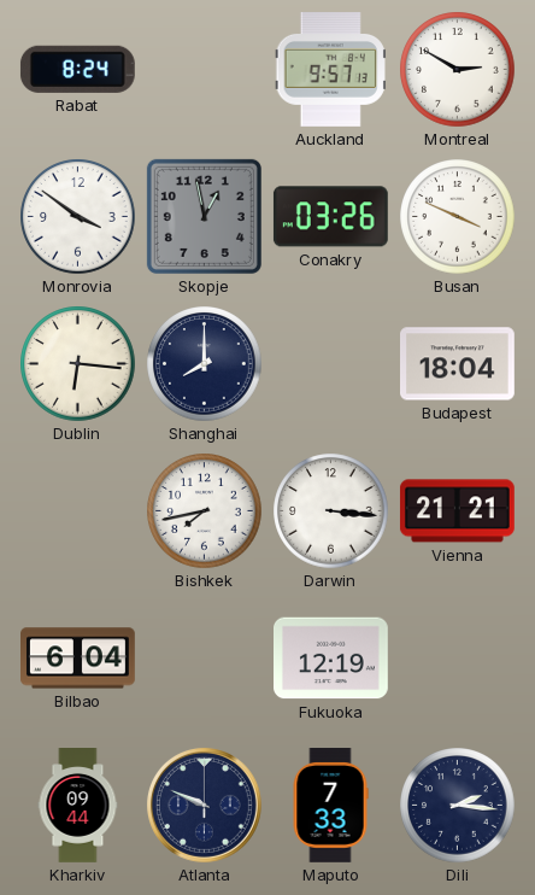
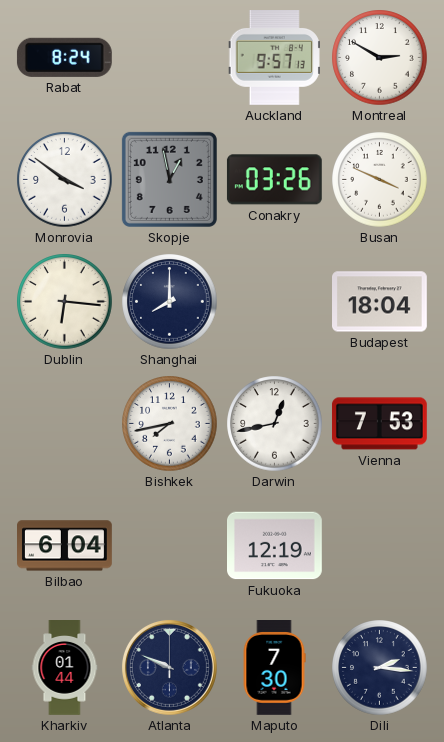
Darwin: 3:16 -> 12:43 (275, 424)
Vienna: 21:21 -> 7:53 (379, 424)
Kharkiv: 09:44 -> 01:44 (65, 668)
Maputo: 7:33 -> 7:30 (274, 668)
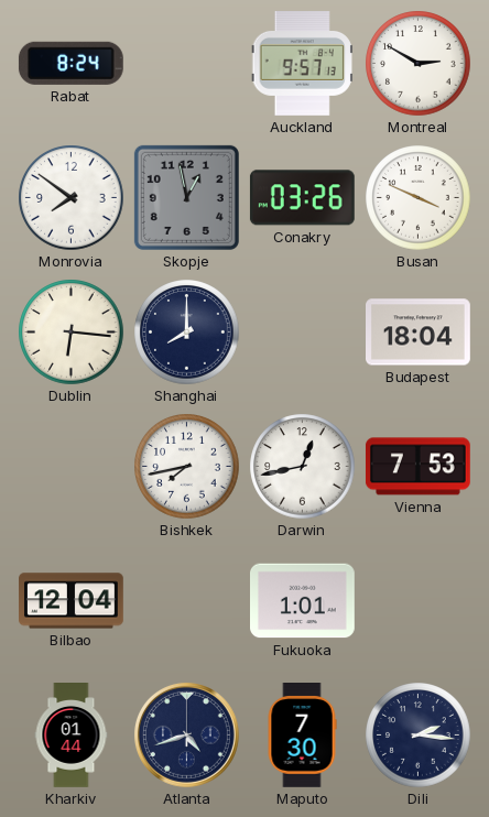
Monrovia: 3:51 -> 7:51 (72, 198)
Bilbao: 6:04 -> 12:04 (72, 601)
Fukuoka: 12:19 -> 1:01 (303, 601)
Atlanta: 9:49 -> 4:42 (186, 734)
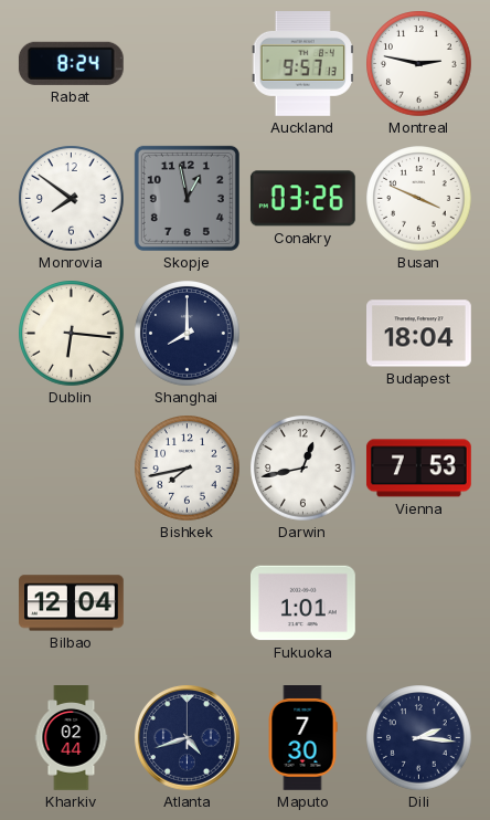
Montreal: 2:50 -> 2:47 (419, 64)
Kharkiv: 01:44 -> 02:44 (72, 738)
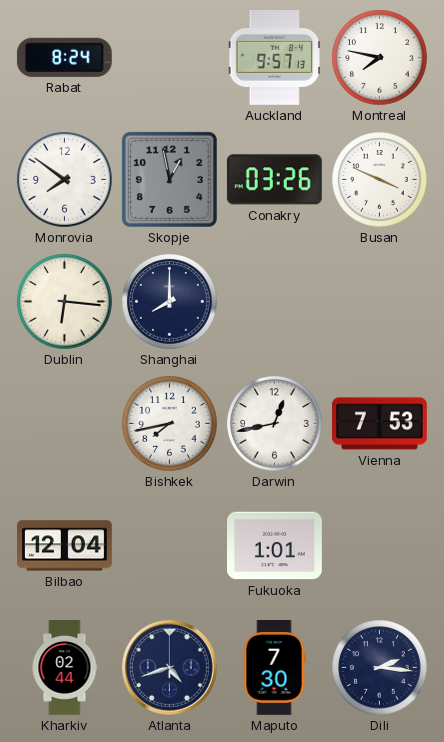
Montreal: 2:47 -> 7:47 (380, 58)
Budapest: 18:04 -> none (419, 334)
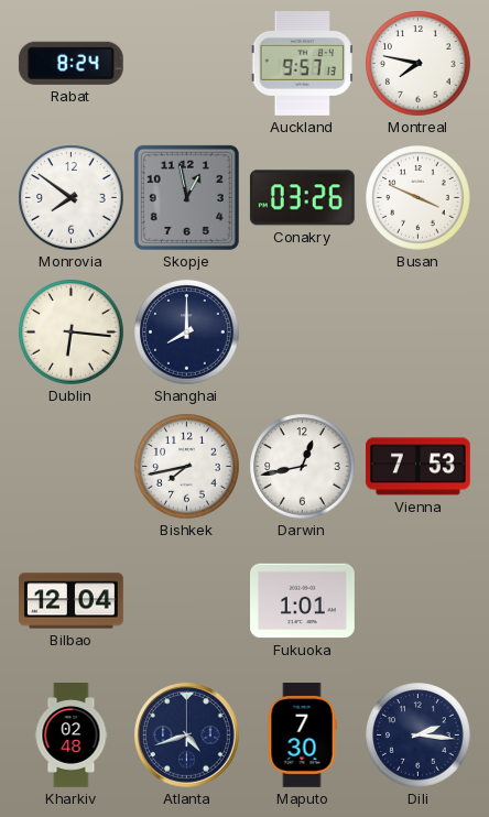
Kharkiv: 02:44 -> 02:48 (72, 736)
